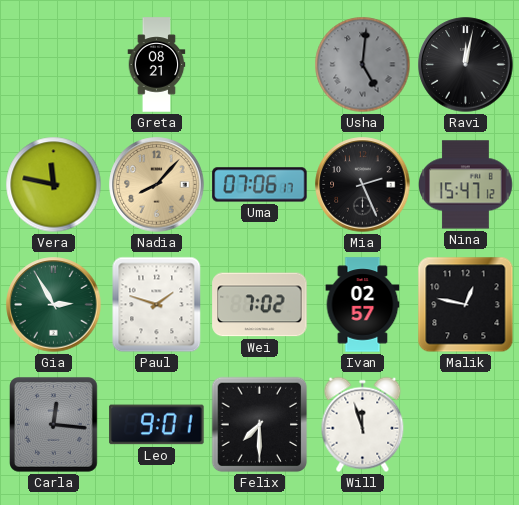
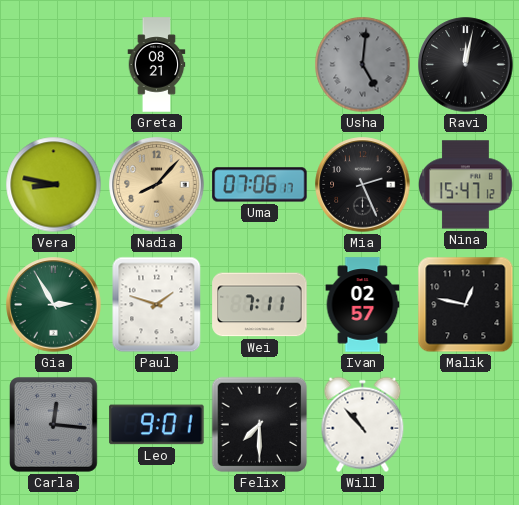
Vera: 11:47 -> 8:47 (54, 185)
Wei: 7:02 -> 7:11 (260, 305)
Will: 11:57 -> 10:53 (363, 425)
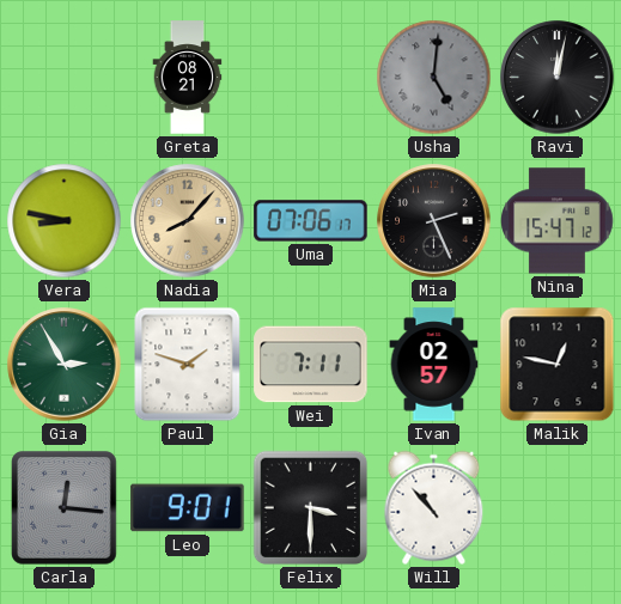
Felix: 7:30 -> 3:30 (311, 508)
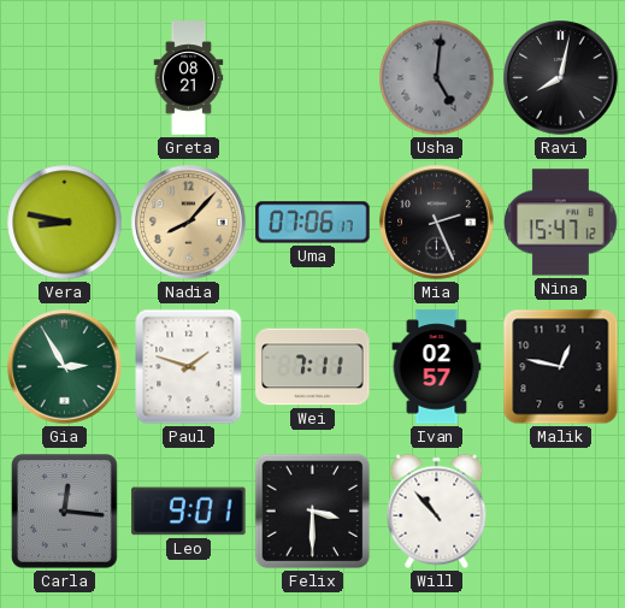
Ravi: 12:02 -> 8:02 (561, 78)
